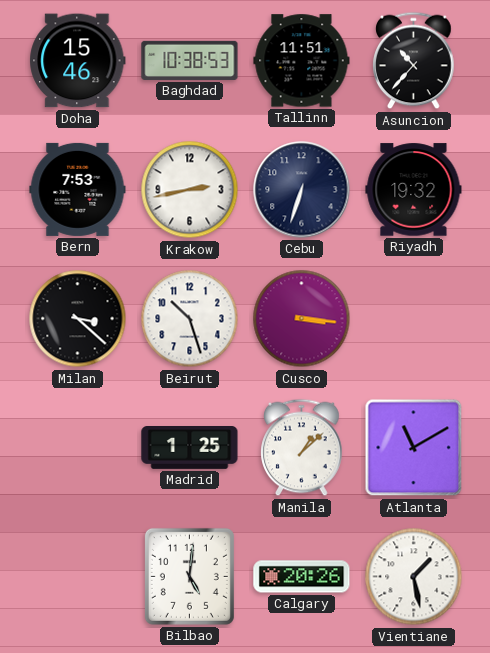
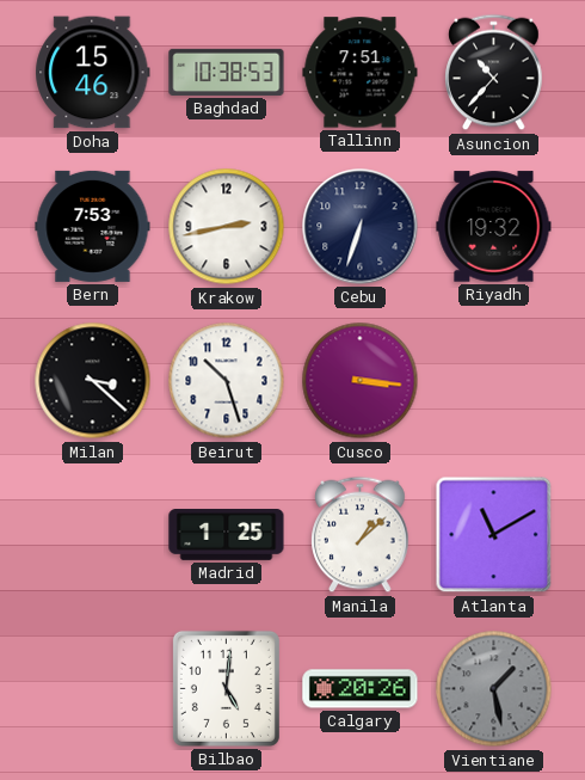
Tallinn: 11:51 -> 7:51 (361, 73)
Vientiane dial: white -> grey (494, 689)
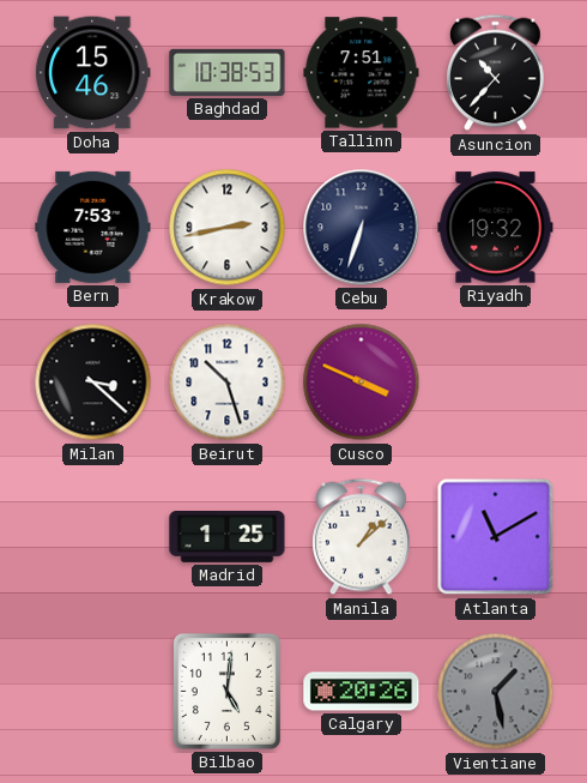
Cusco: 3:16 -> 3:49 (362, 383)
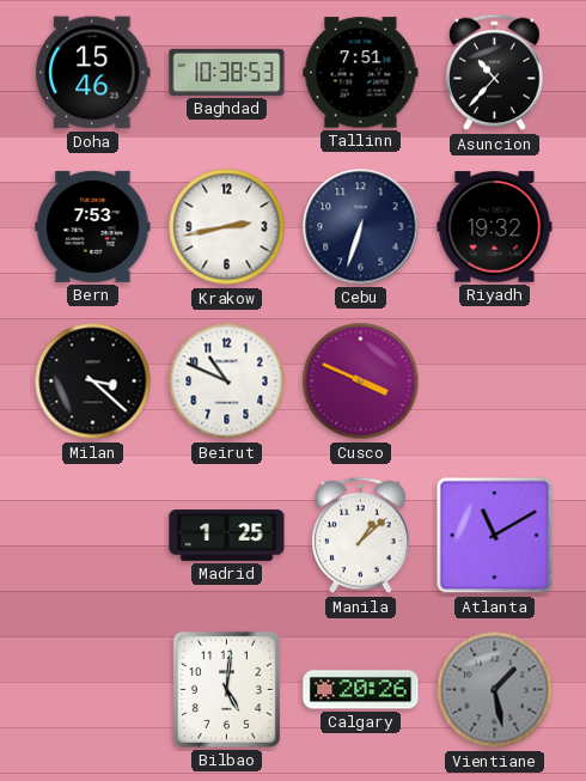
Beirut: 10:27 -> 10:49 (227, 382)
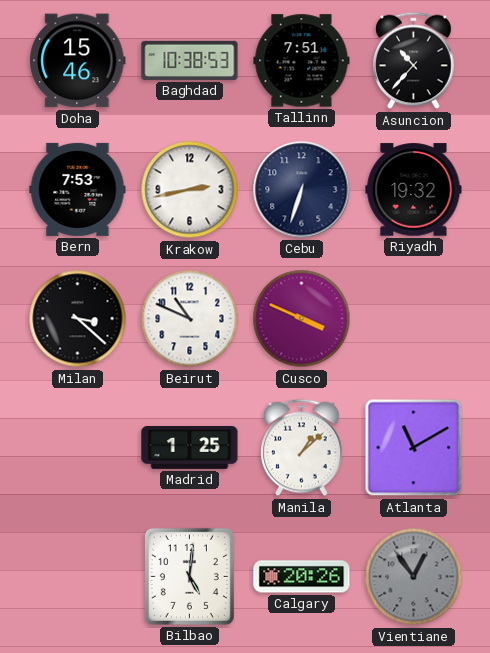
Vientiane: 1:28 -> 12:54 (414, 577)
